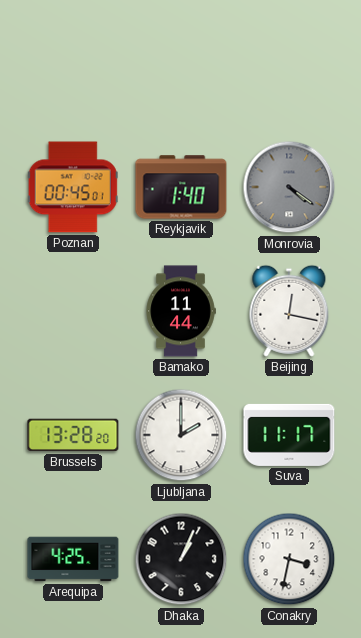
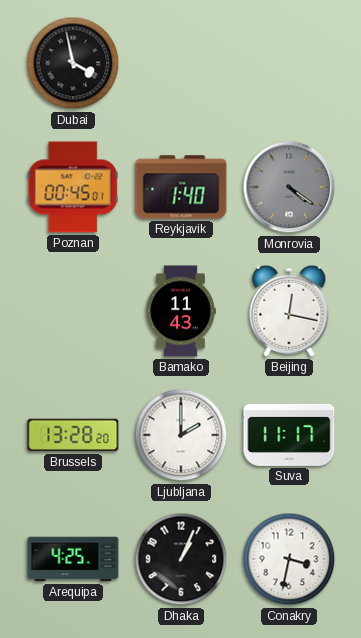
Dubai: none -> 3:58 (73, 63)
Bamako: 11:44 -> 11:43 (181, 311)
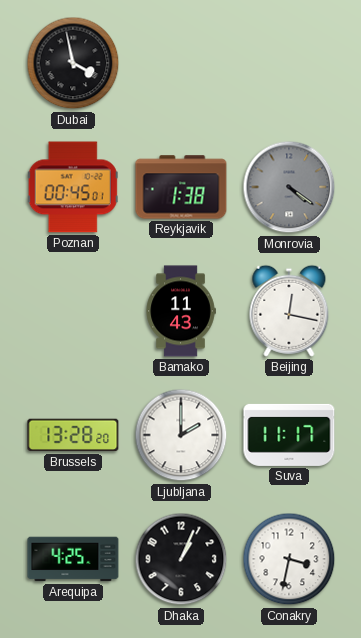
Reykjavik: 1:40 -> 1:38 (181, 187)
